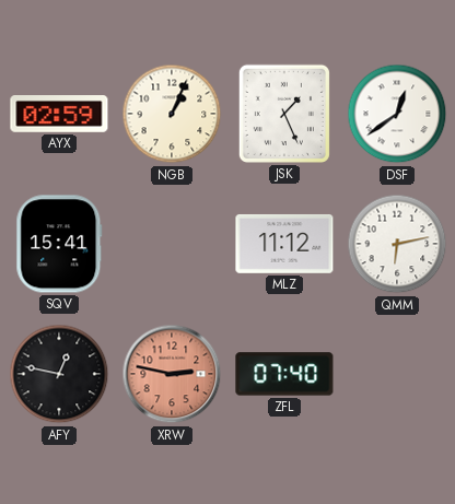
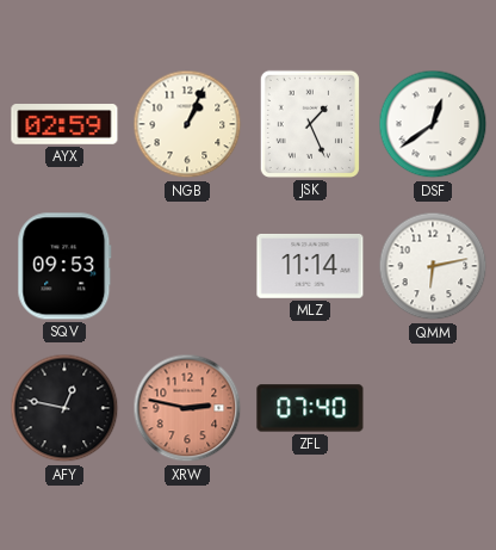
SQV: 15:41 -> 09:53 (64, 266)
MLZ: 11:12 -> 11:14 (310, 266)
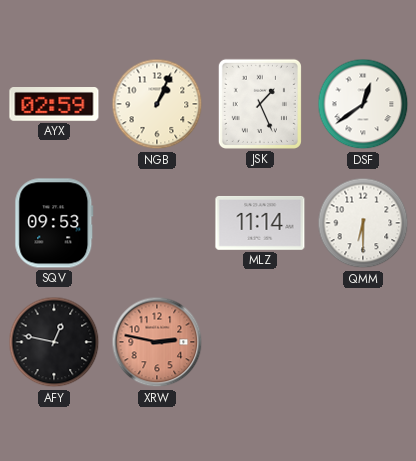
QMM: 6:13 -> 6:30 (363, 223)
ZFL: 07:40 -> none (310, 408)
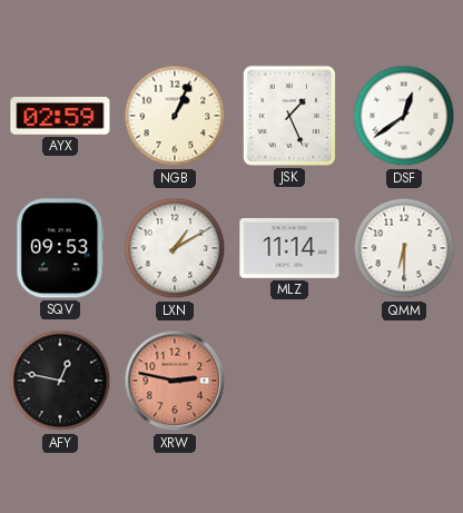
LXN: none -> 1:10 (175, 248)
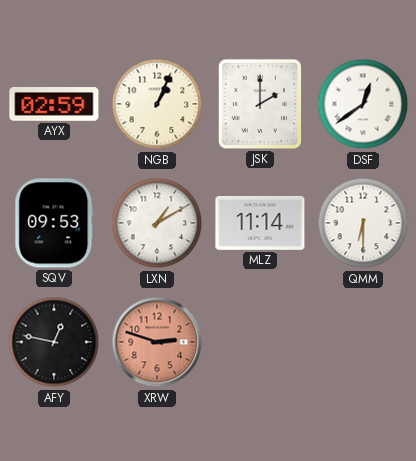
JSK: 1:26 -> 2:00 (260, 104)
XRW: 2:47 -> 2:48 (157, 342)
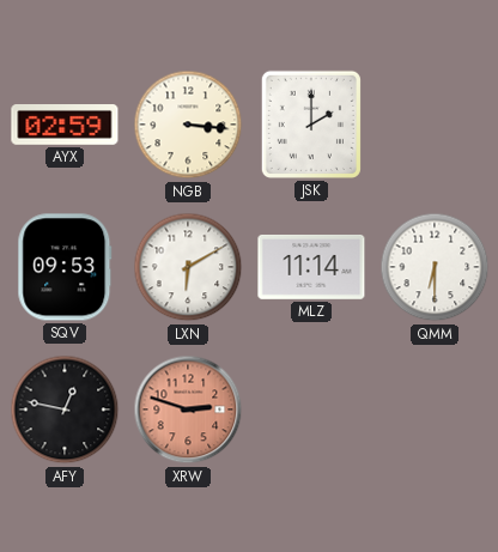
NGB: 1:04 -> 3:16 (188, 125)
DSF: 12:39 -> none (363, 104)
LXN: 1:10 -> 6:10 (188, 267)
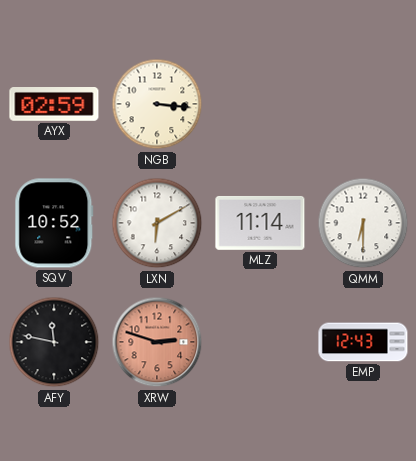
JSK: 2:00 -> none (311, 125)
SQV: 09:53 -> 10:52 (54, 223)
AFY: 12:47 -> 11:47 (54, 342)
EMP: none -> 12:43 (363, 342)
